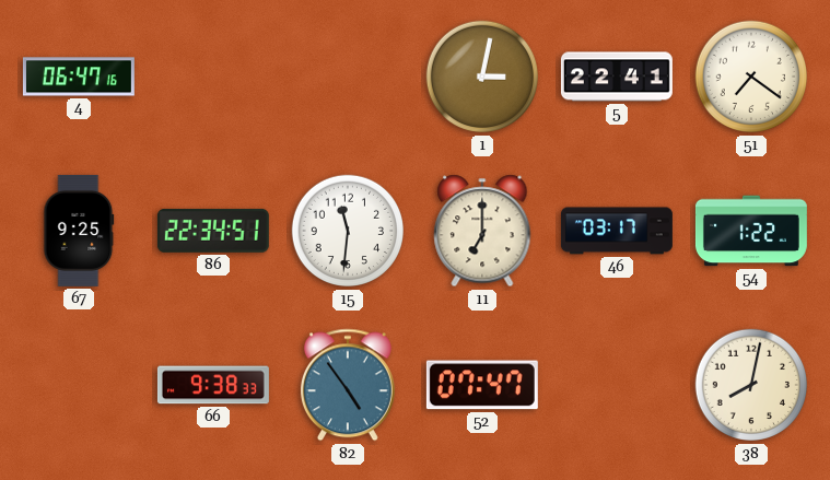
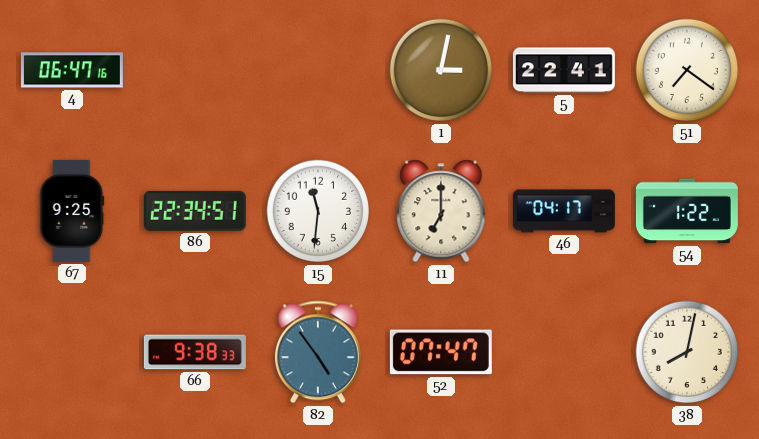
46: 03:17 -> 04:17 (564, 211)
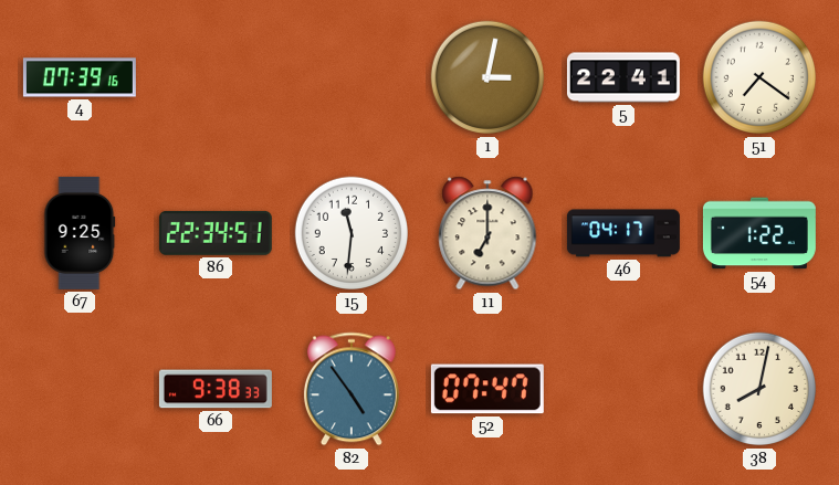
4: 06:47 -> 07:39 (80, 77)
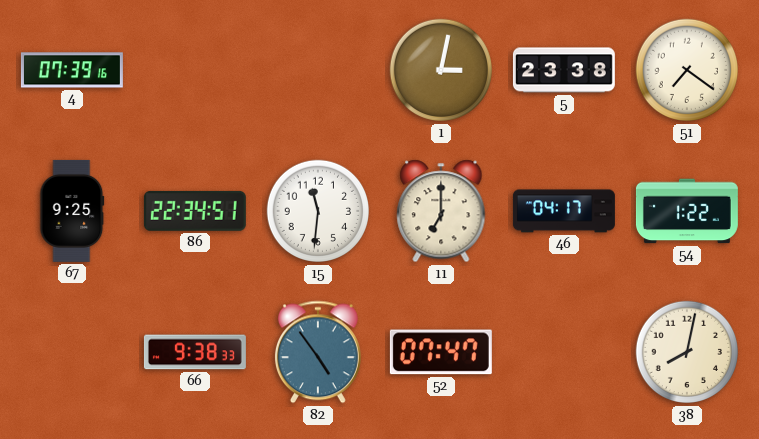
5: 22:41 -> 23:38 (564, 70)
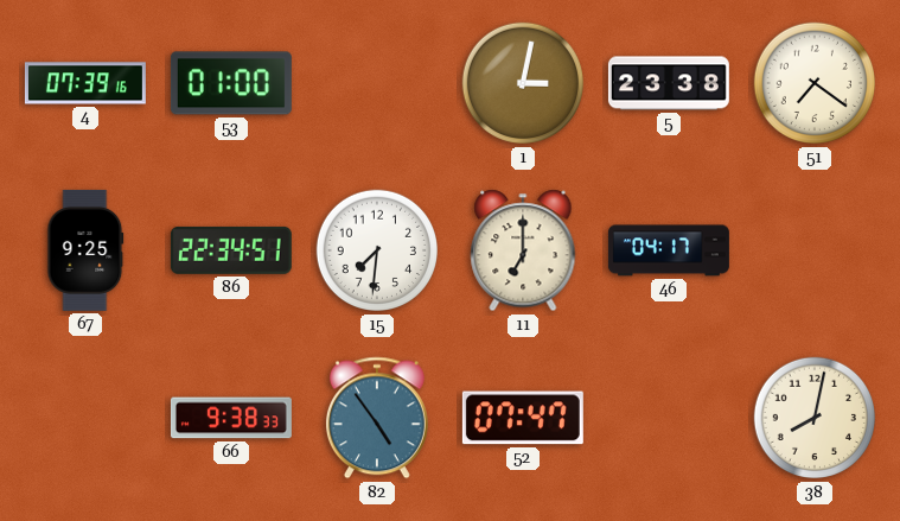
53: none -> 01:00 (231, 83)
15: 11:31 -> 7:31 (377, 250)
54: 1:22 -> none (687, 211)
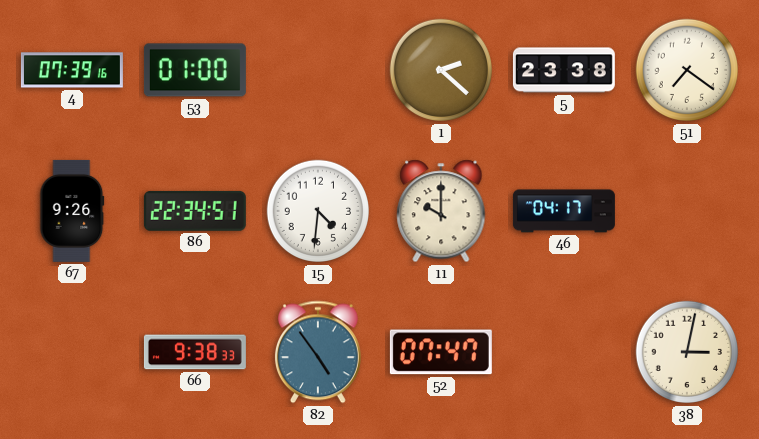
1: 3:02 -> 2:22 (441, 70)
67: 9:25 -> 9:26 (72, 211)
15: 7:31 -> 4:31 (318, 211)
11: 7:00 -> 10:00 (441, 211)
38: 8:02 -> 3:02 (687, 352)
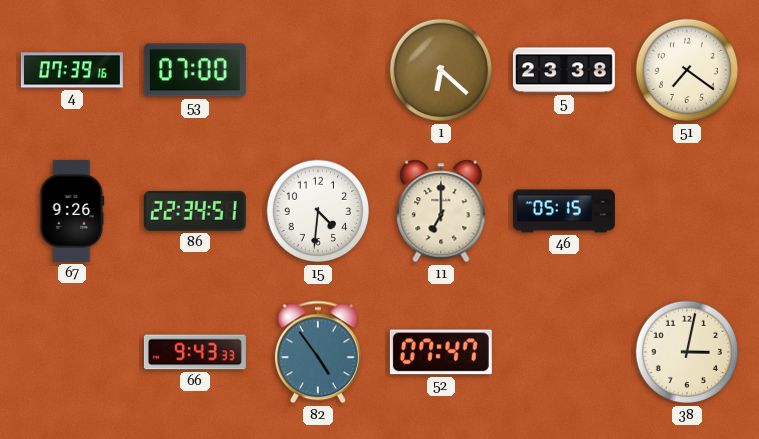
53: 01:00 -> 07:00 (195, 70)
1: 2:22 -> 6:22 (441, 70)
11: 10:00 -> 7:00 (441, 211)
46: 04:17 -> 05:15 (564, 211)
66: 9:38 -> 9:43 (195, 352)
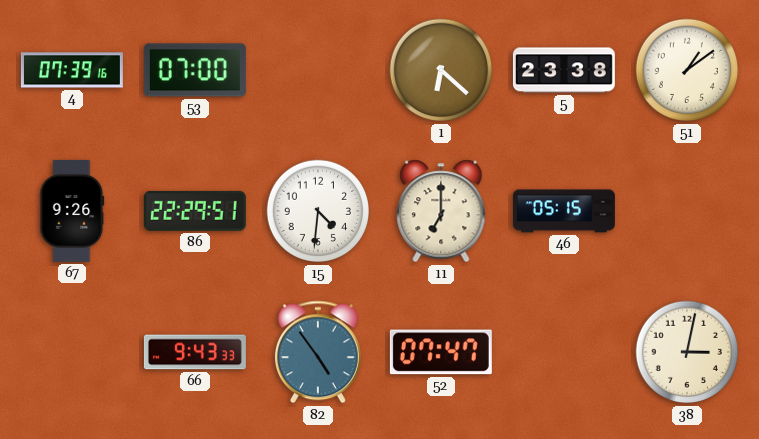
51: 7:21 -> 1:09 (687, 70)
86: 22:34 -> 22:29 (195, 211)
